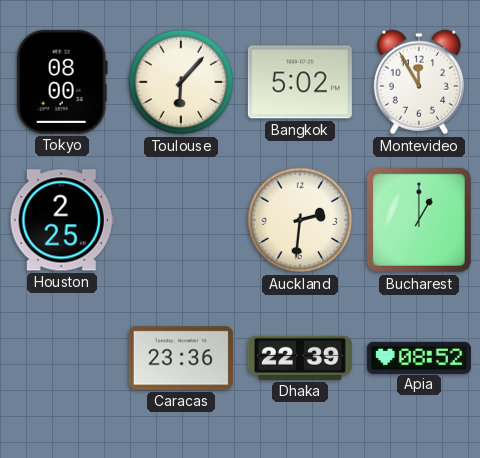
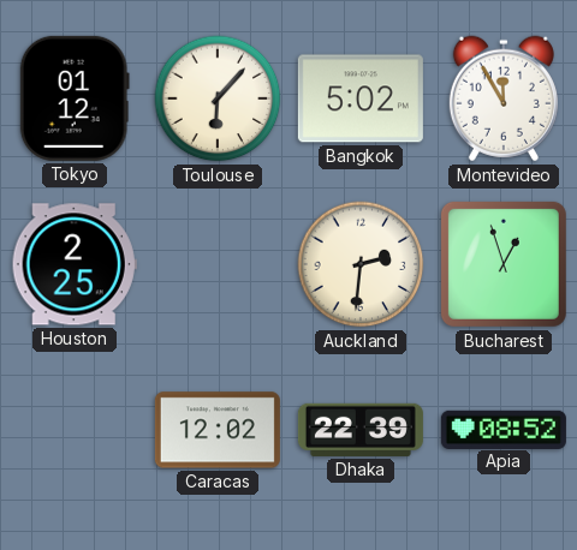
Tokyo: 08:00 -> 01:12 (75, 98)
Bucharest: 1:00 -> 12:57 (504, 264)
Caracas: 23:36 -> 12:02 (218, 430)
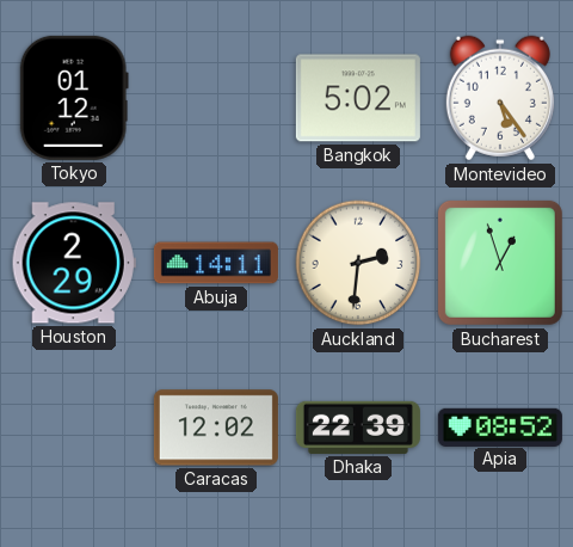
Toulouse: 6:07 -> none (218, 98)
Montevideo: 11:55 -> 5:24 (500, 98)
Houston: 2:25 -> 2:29 (74, 263)
Abuja: none -> 14:11 (216, 263)
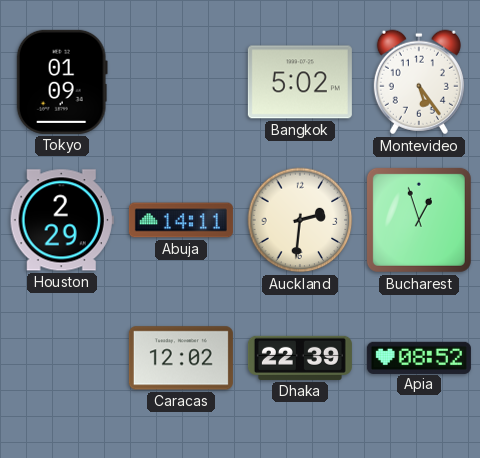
Tokyo: 01:12 -> 01:09 (62, 82)
